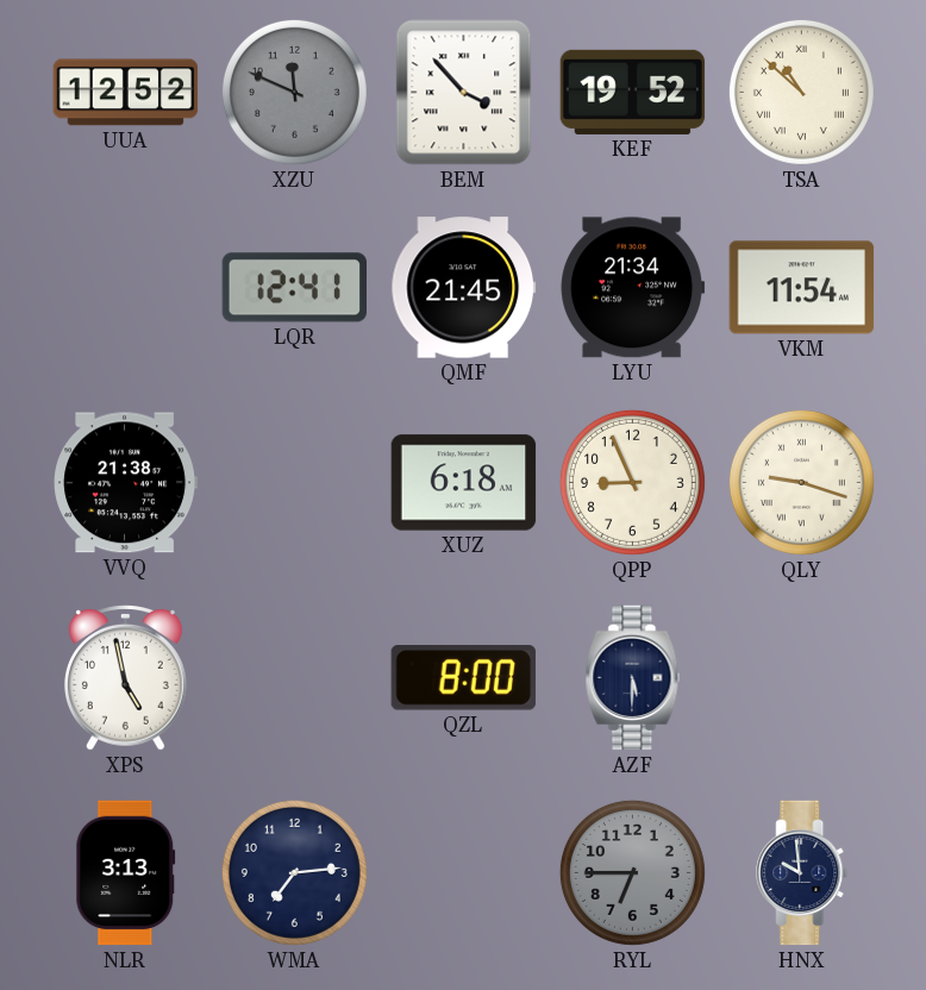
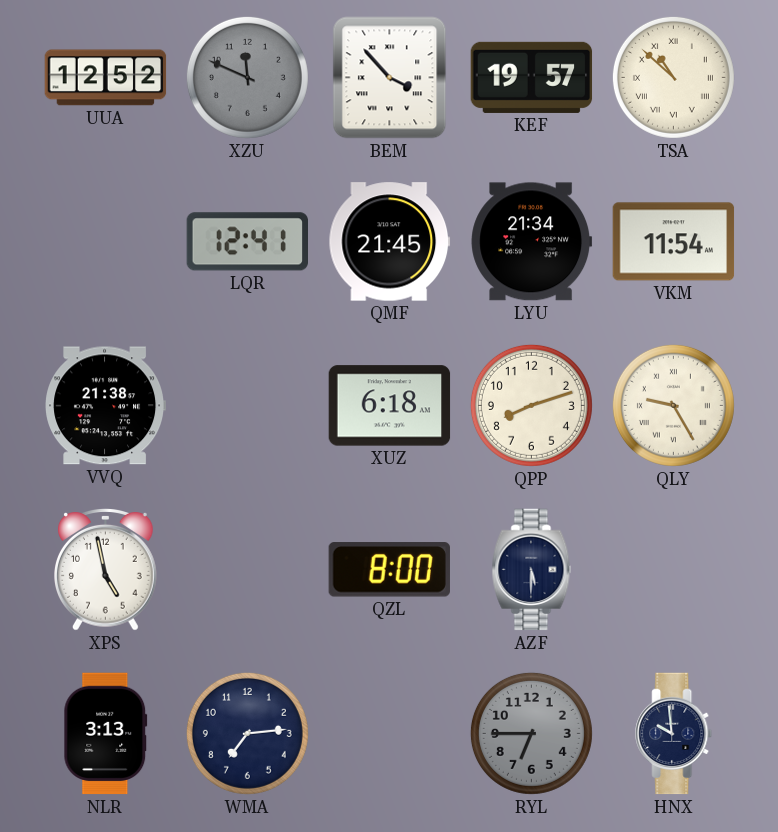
KEF: 19:52 -> 19:57 (532, 77)
QPP: 8:56 -> 8:12 (531, 405)
QLY: 9:18 -> 9:25 (673, 405)
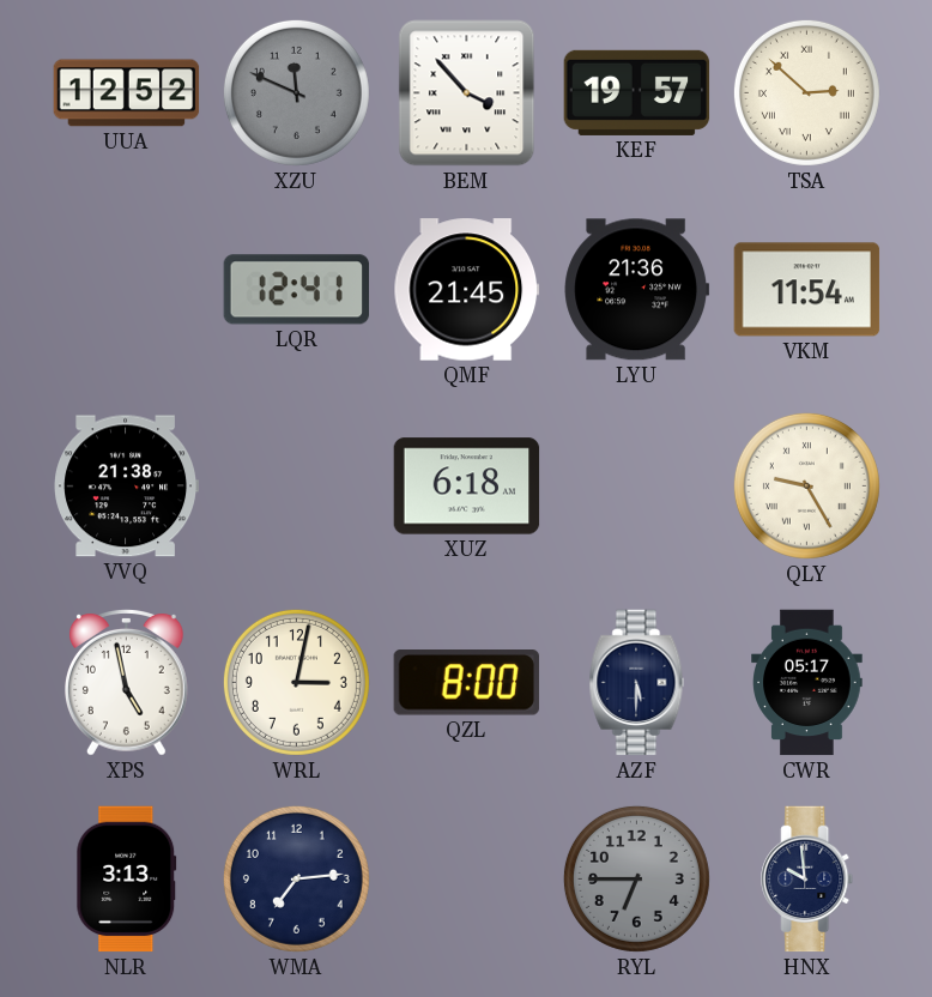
TSA: 10:52 -> 2:52 (806, 92)
LYU: 21:34 -> 21:36 (637, 290)
QPP: 8:12 -> none (531, 405)
WRL: none -> 3:02 (296, 682)
CWR: none -> 05:17 (807, 683)
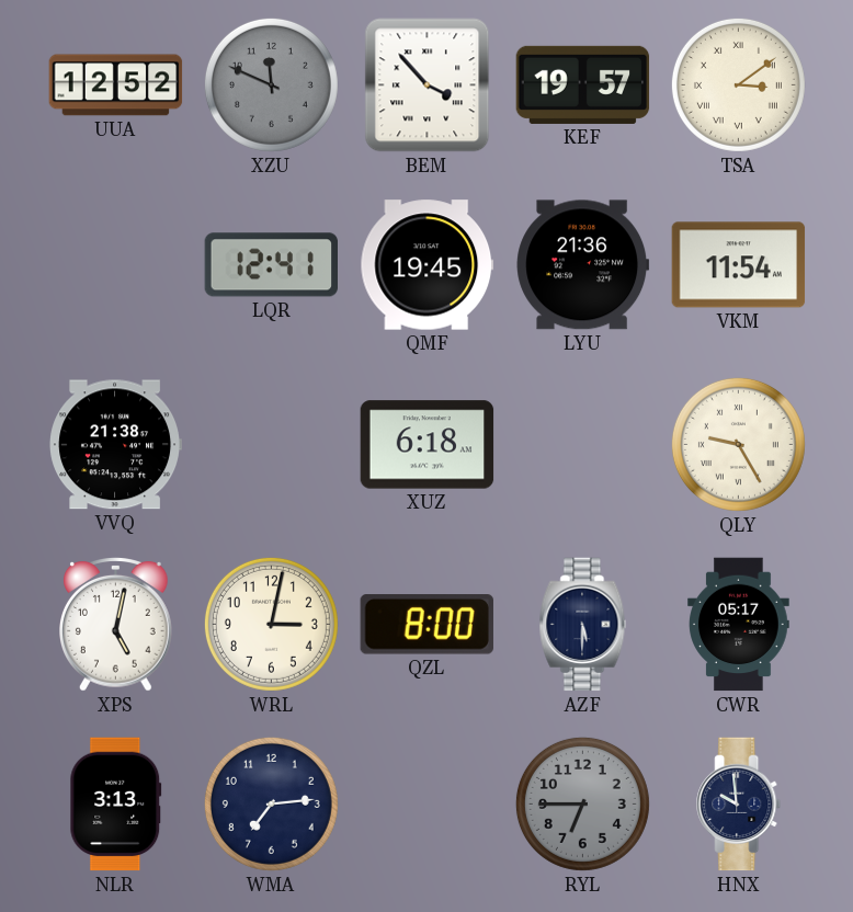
TSA: 2:52 -> 3:09 (738, 84)
QMF: 21:45 -> 19:45 (428, 265)
XPS: 4:58 -> 5:02 (116, 625)
